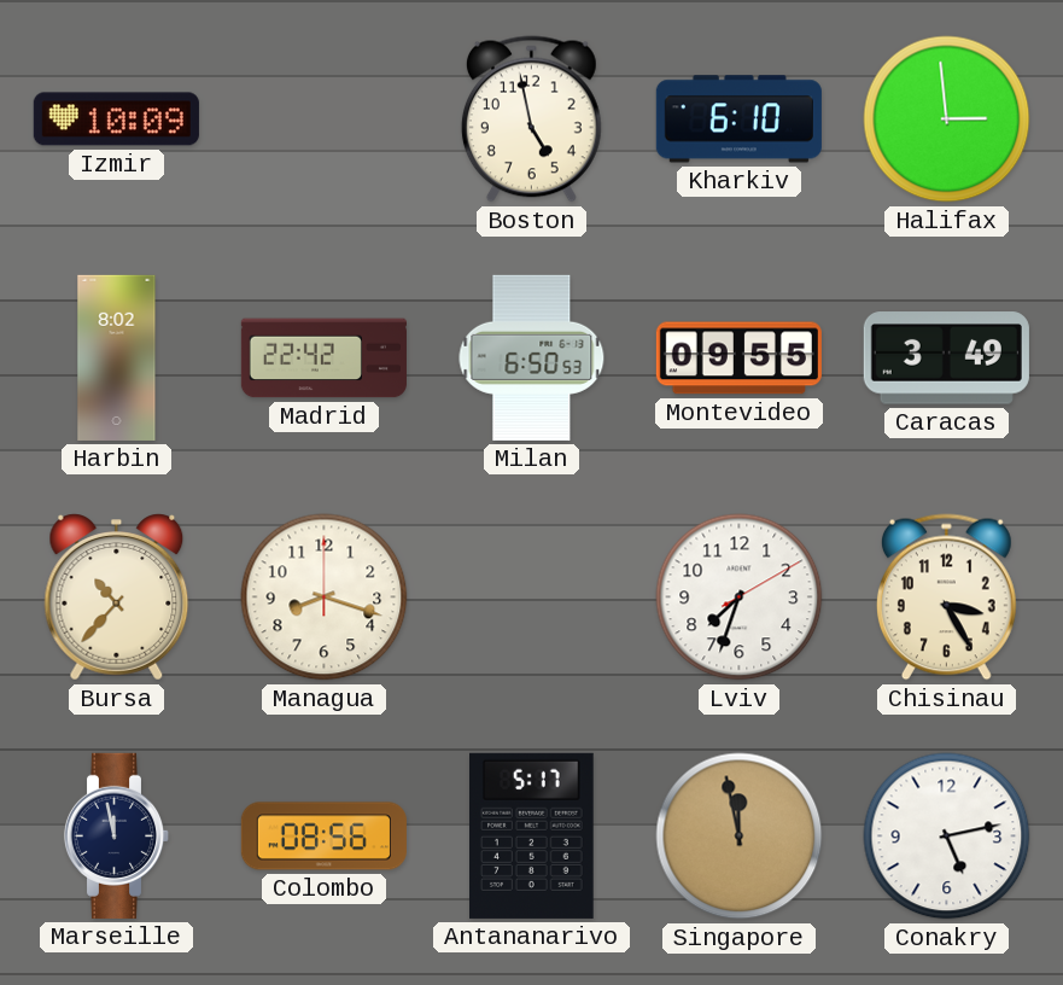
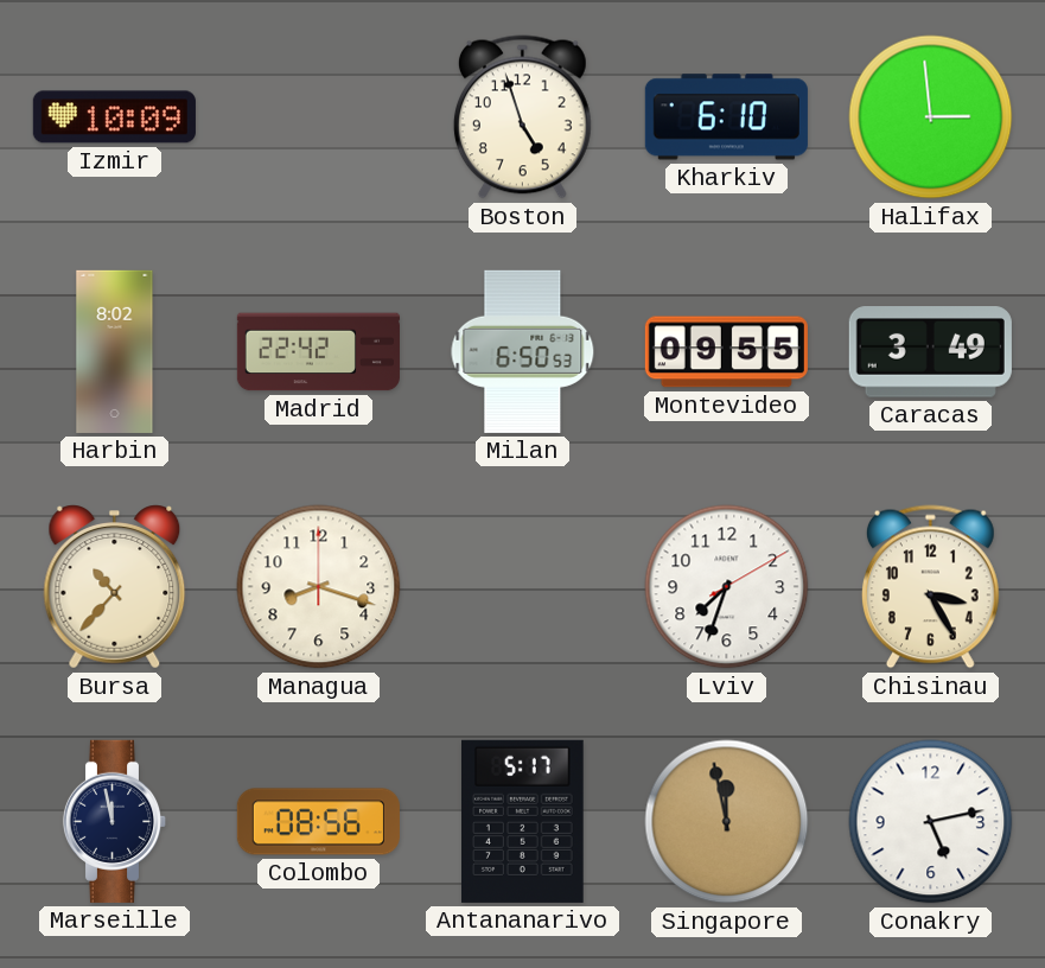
Boston: 4:58 -> 4:57 (522, 117)
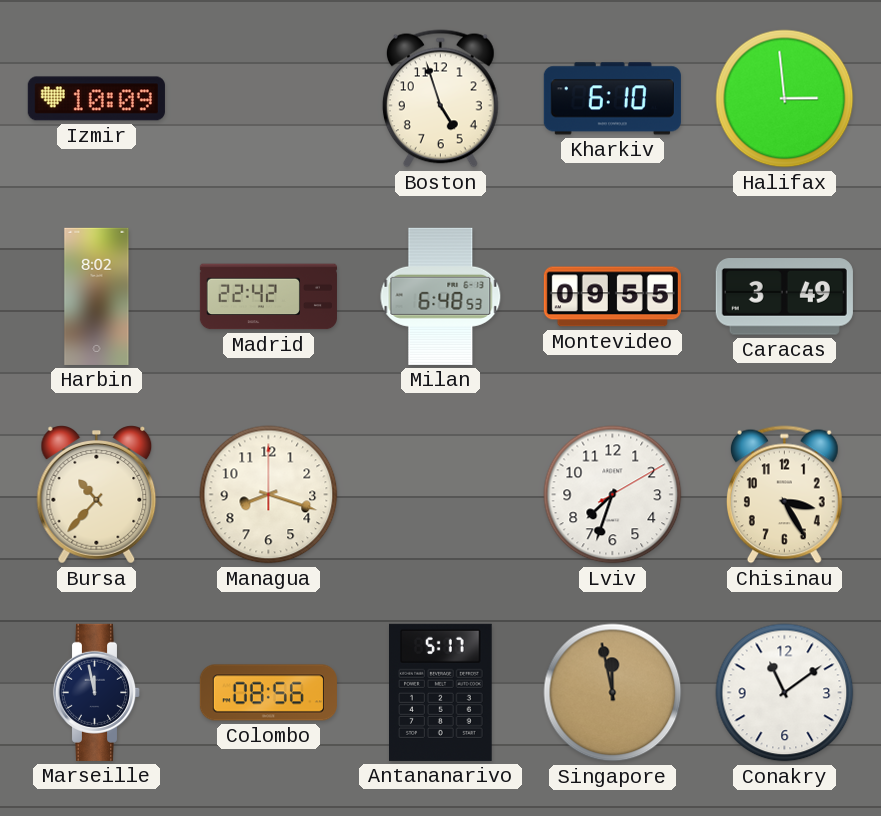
Milan: 6:50 -> 6:48 (441, 296)
Conakry: 5:13 -> 11:09 (785, 693)
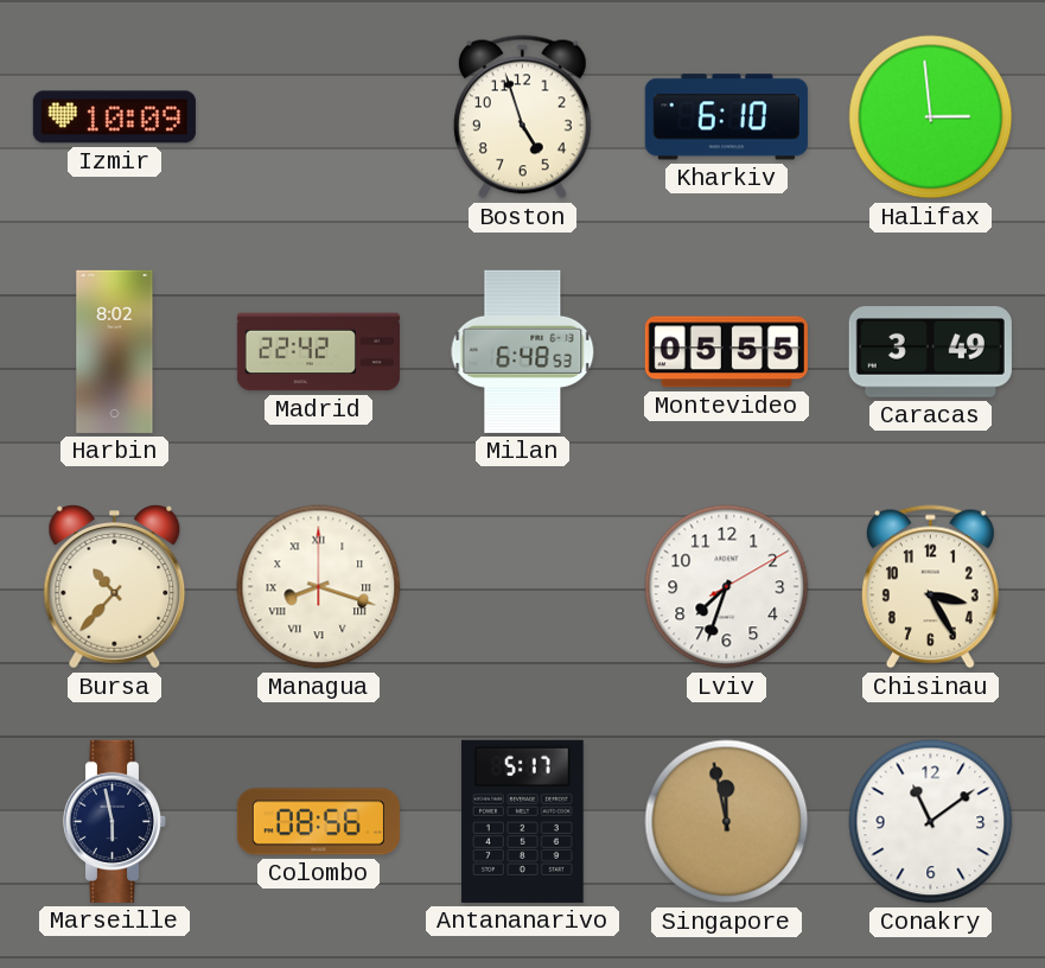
Montevideo: 09:55 -> 05:55 (726, 352)
Managua numerals: Arabic -> Roman (319, 587)
Marseille: 11:58 -> 5:58 (115, 821)
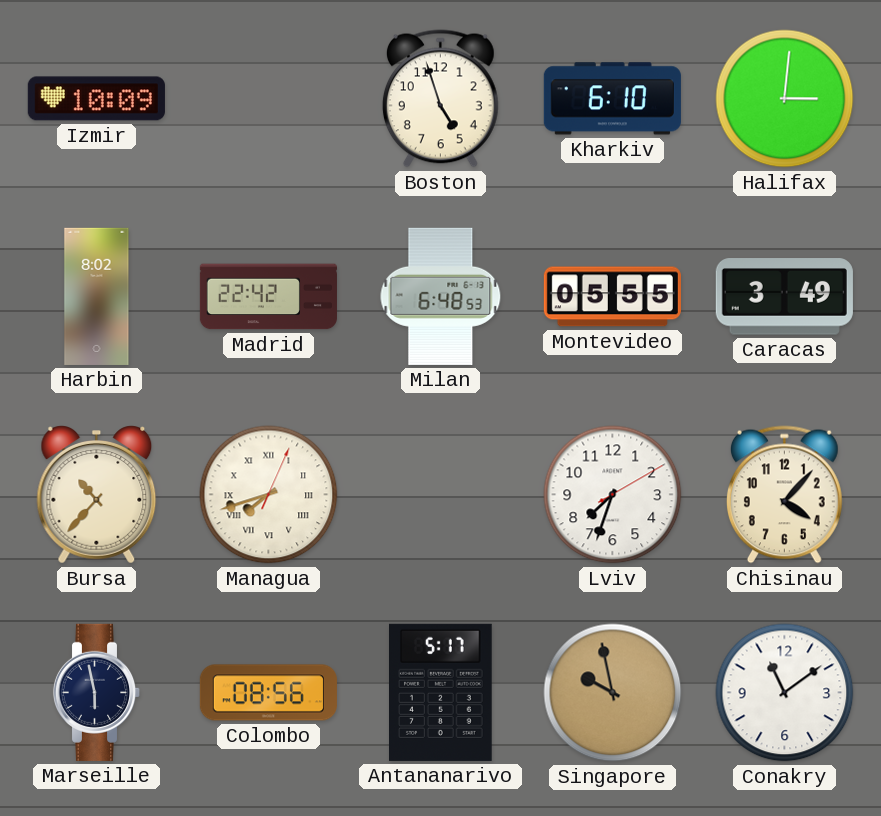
Halifax: 2:59 -> 3:01 (785, 99)
Managua: 8:18 -> 7:42 (269, 495)
Chisinau: 3:25 -> 4:07 (784, 495)
Singapore: 11:58 -> 9:58 (613, 693)
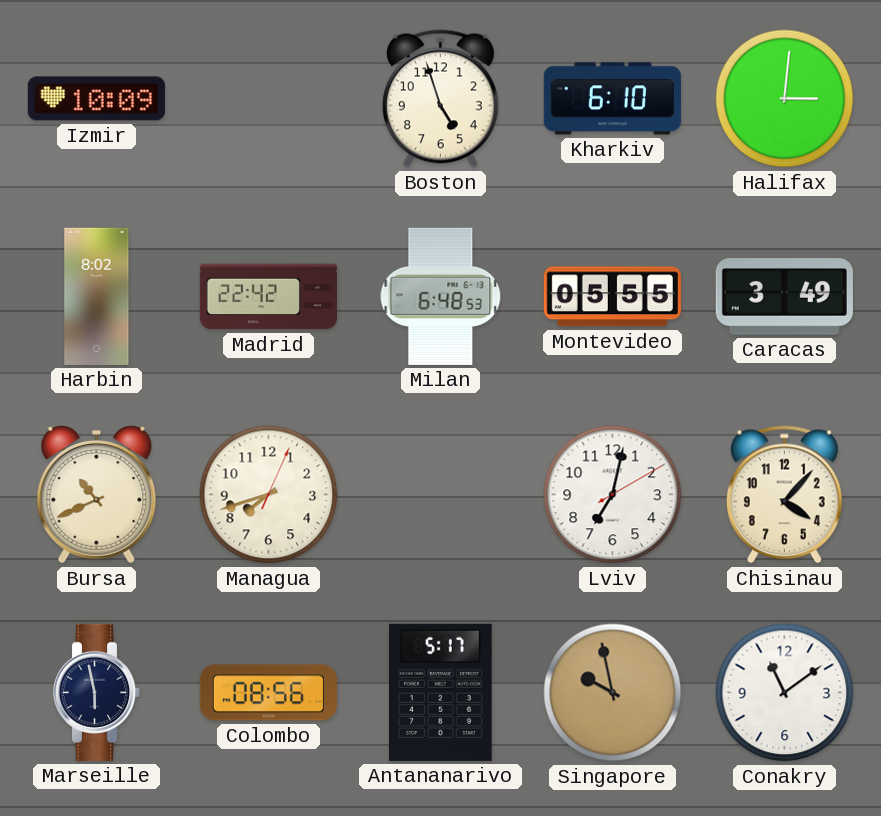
Bursa: 10:37 -> 10:41 (97, 495)
Managua numerals: Roman -> Arabic (269, 495)
Lviv: 7:33 -> 7:02 (613, 495)
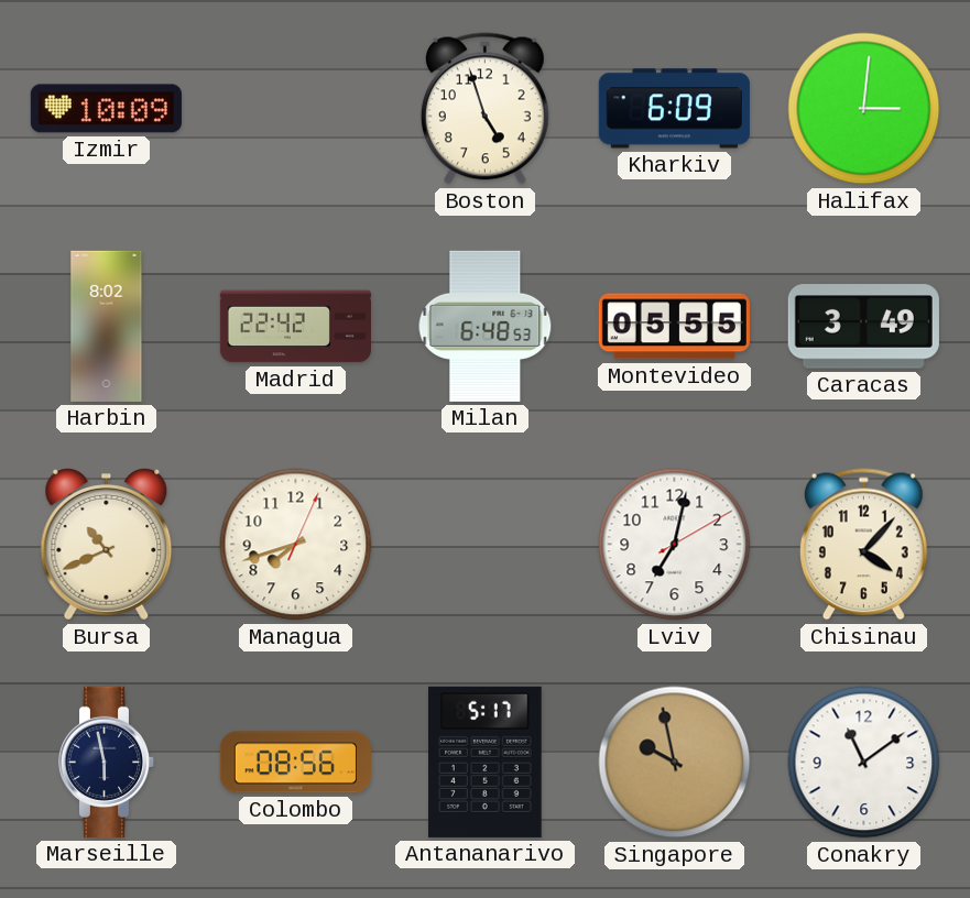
Kharkiv: 6:10 -> 6:09 (674, 109)
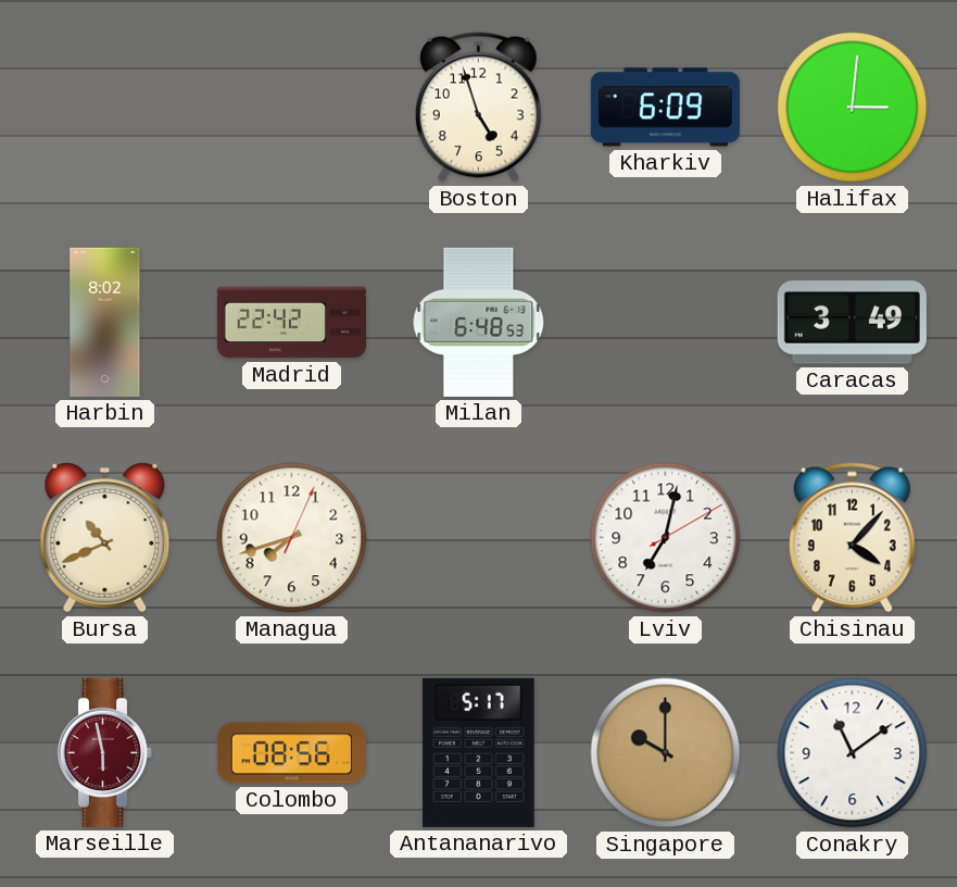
Izmir: 10:09 -> none (106, 109)
Montevideo: 05:55 -> none (674, 327)
Marseille dial: navy -> burgundy (105, 752)
Singapore: 9:58 -> 10:00 (666, 753)
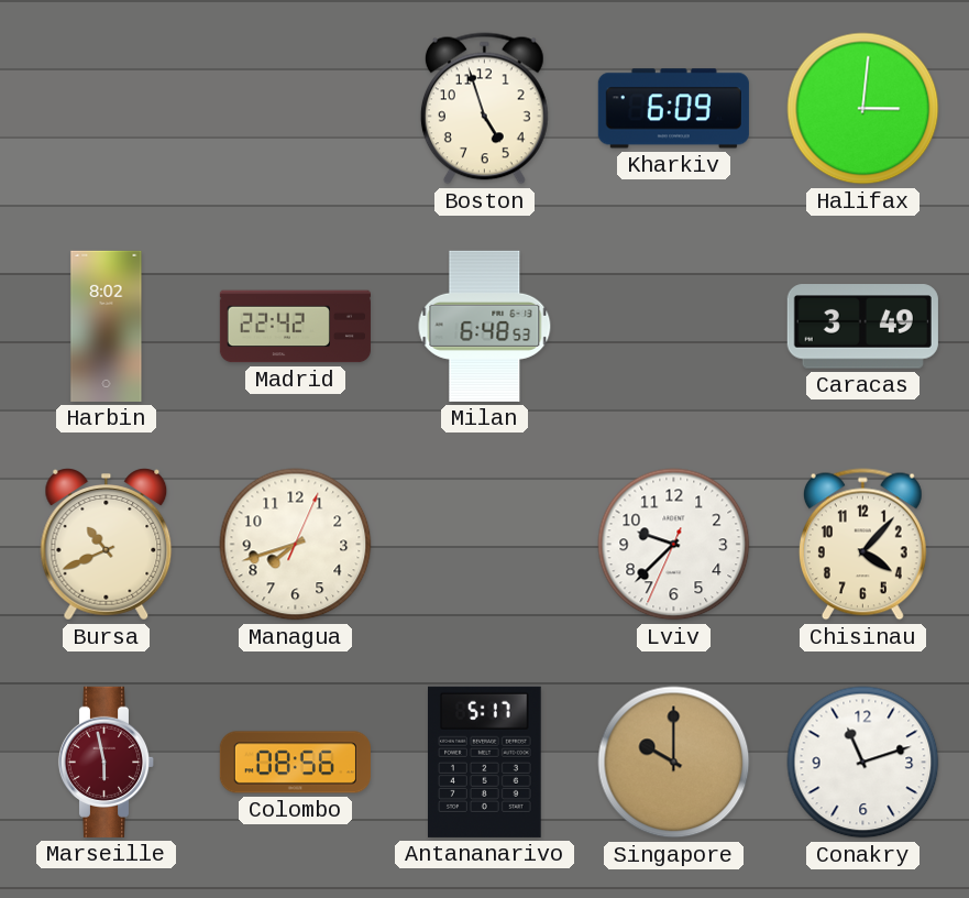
Lviv: 7:02 -> 9:37 (674, 545)
Conakry: 11:09 -> 11:12 (863, 763)
